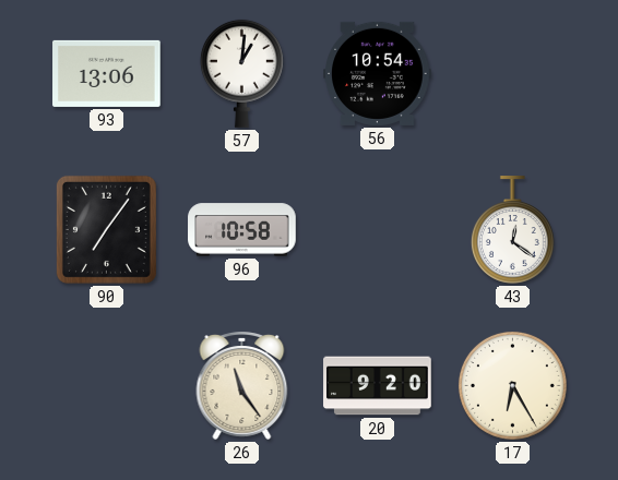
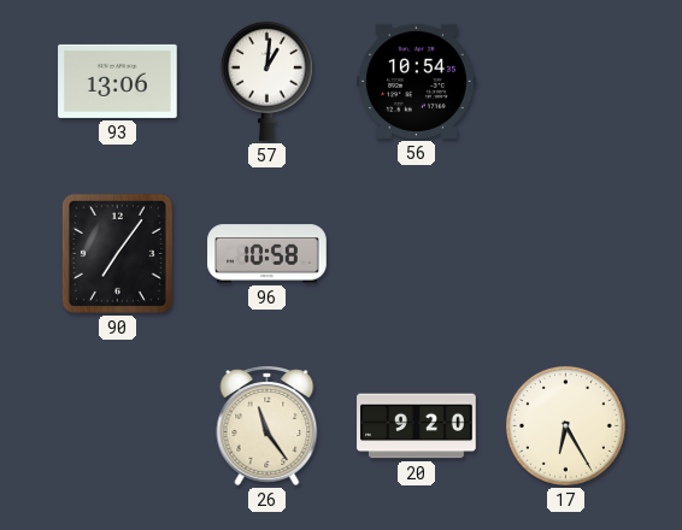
43: 12:21 -> none (512, 230)
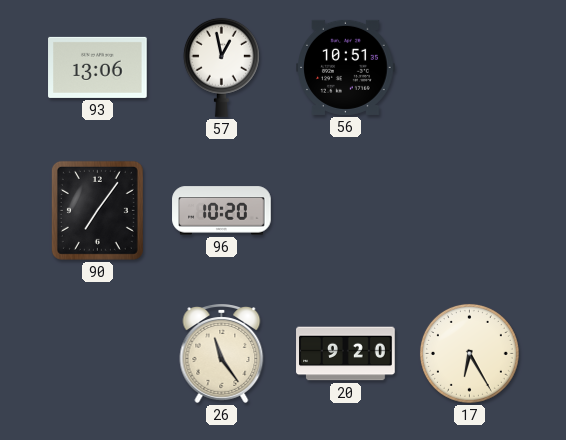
57: 1:01 -> 12:58 (221, 67)
56: 10:54 -> 10:51 (346, 67)
96: 10:58 -> 10:20 (222, 211)
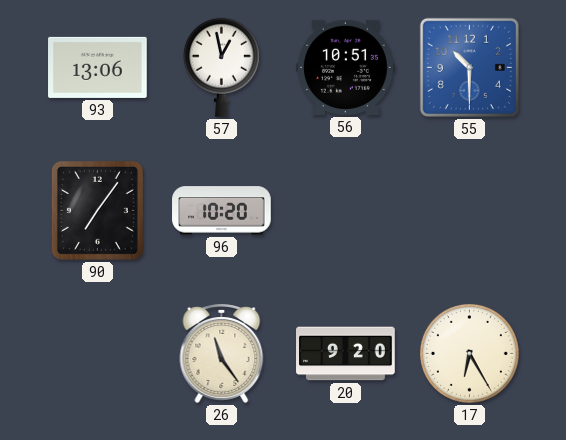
55: none -> 10:30 (469, 67)
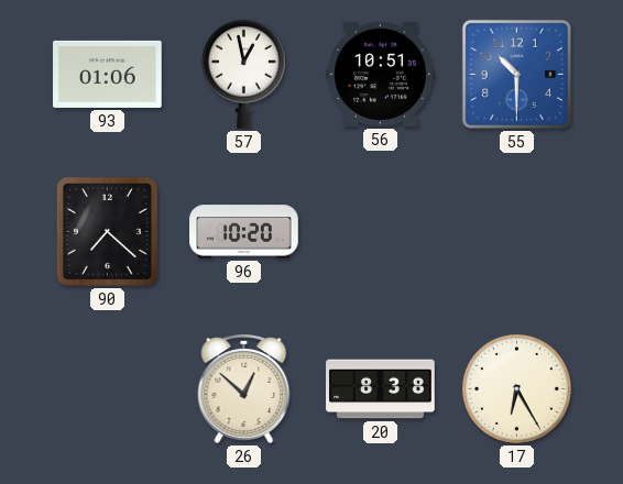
93: 13:06 -> 01:06 (108, 74)
90: 7:06 -> 7:22 (107, 231)
26: 11:24 -> 12:52 (244, 388)
20: 9:20 -> 8:38 (381, 389)
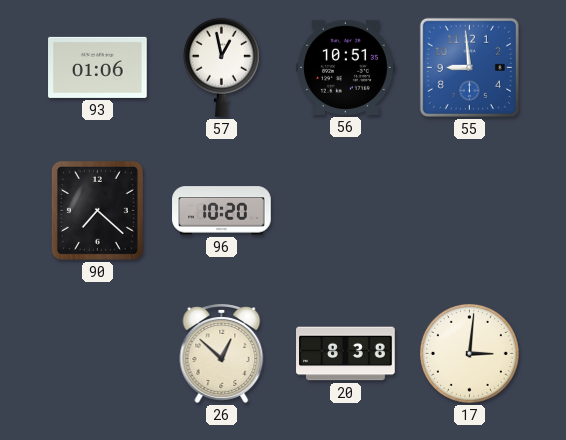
55: 10:30 -> 8:59 (469, 67)
17: 6:25 -> 3:01 (469, 353)
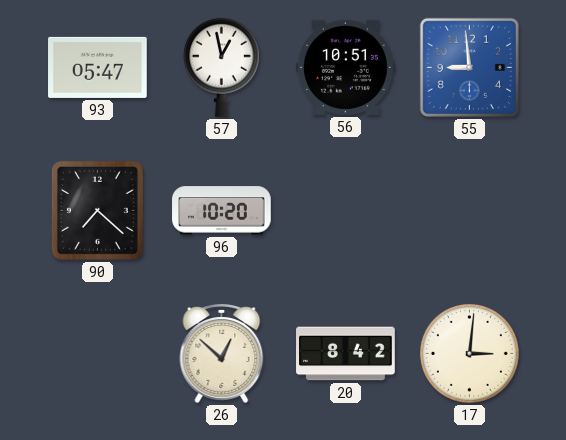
93: 01:06 -> 05:47 (98, 67)
20: 8:38 -> 8:42 (346, 354)
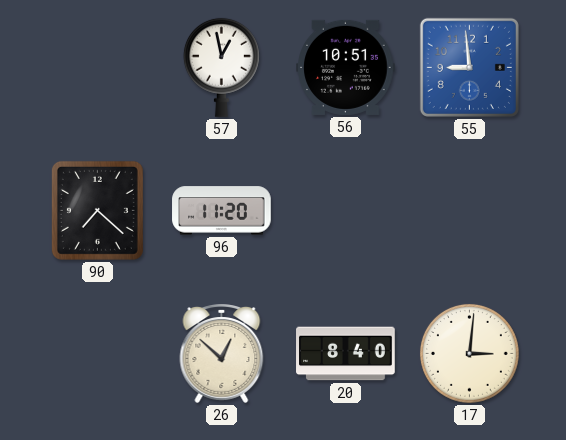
93: 05:47 -> none (98, 67)
96: 10:20 -> 11:20 (222, 211)
20: 8:42 -> 8:40 (346, 354)
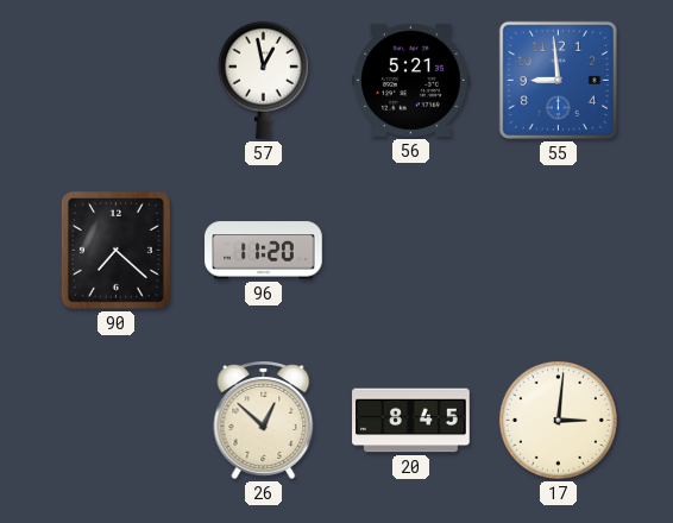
56: 10:51 -> 5:21 (411, 80)
20: 8:40 -> 8:45 (411, 421)
